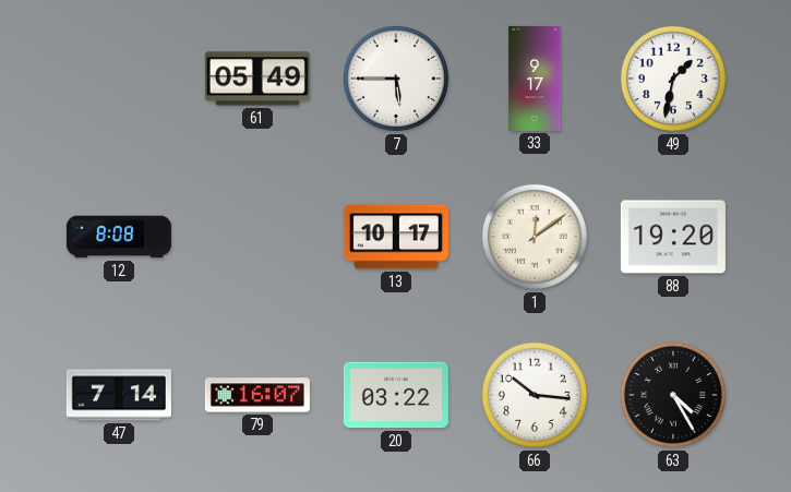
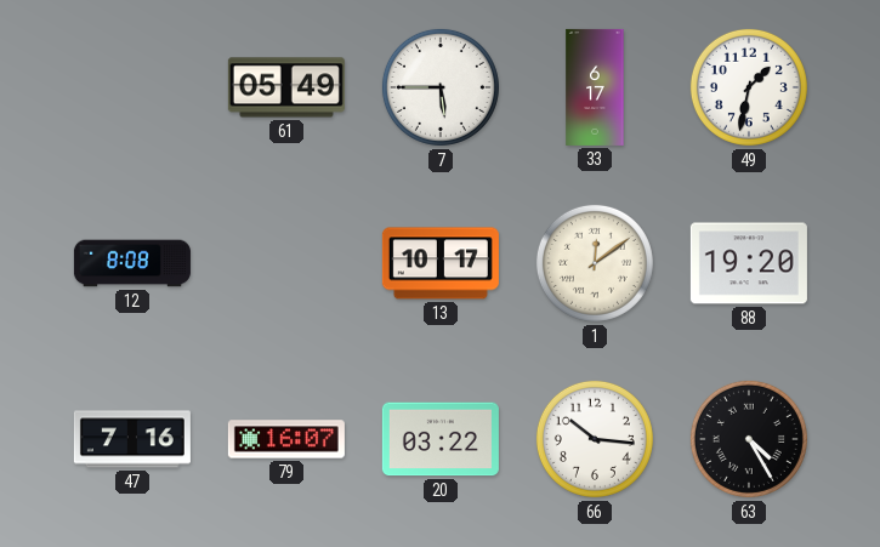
33: 9:17 -> 6:17 (595, 87)
47: 7:14 -> 7:16 (132, 439)
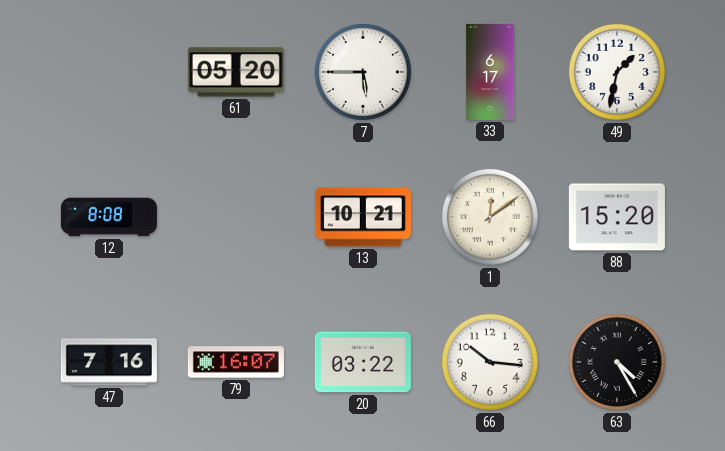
61: 05:49 -> 05:20 (236, 72)
13: 10:17 -> 10:21 (363, 217)
88: 19:20 -> 15:20 (617, 217)
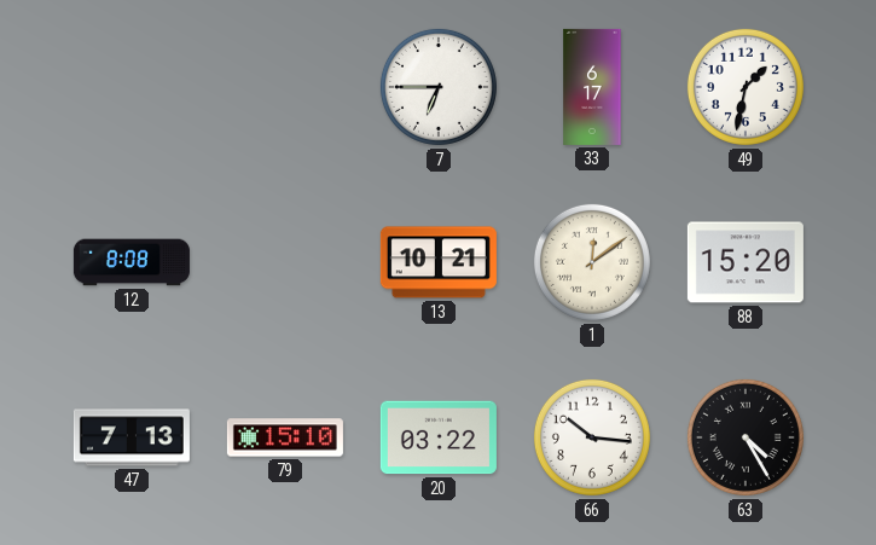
61: 05:20 -> none (236, 72)
7: 5:45 -> 6:45 (439, 87)
47: 7:16 -> 7:13 (132, 437)
79: 16:07 -> 15:10 (285, 437)
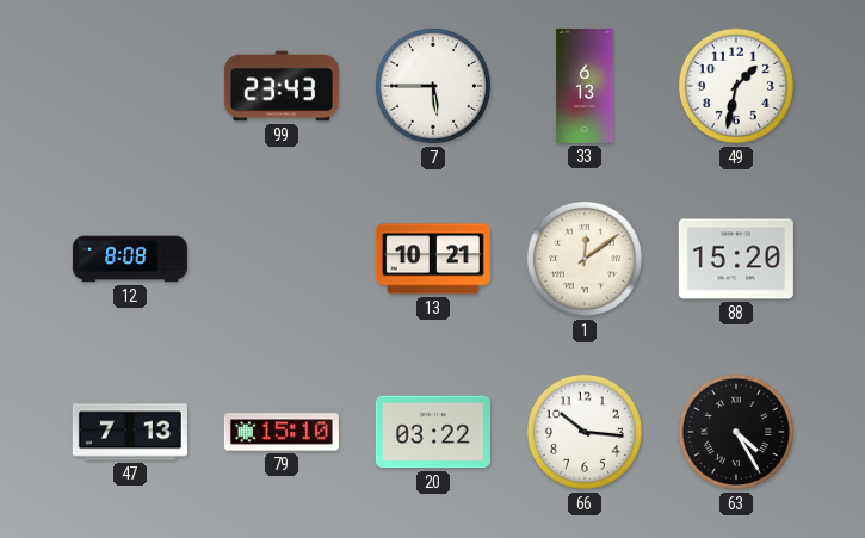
99: none -> 23:43 (282, 86)
7: 6:45 -> 5:45 (433, 86)
33: 6:17 -> 6:13 (585, 86)
